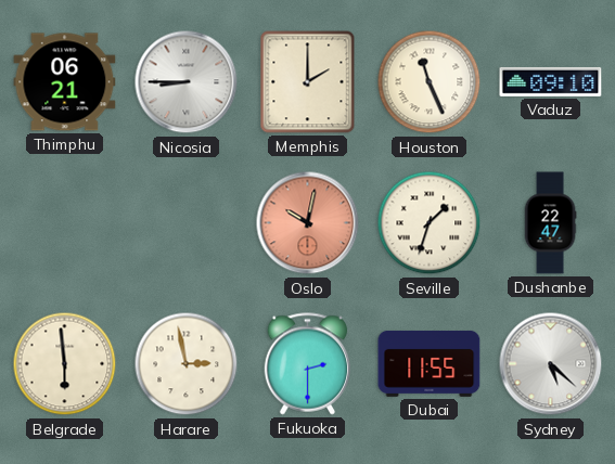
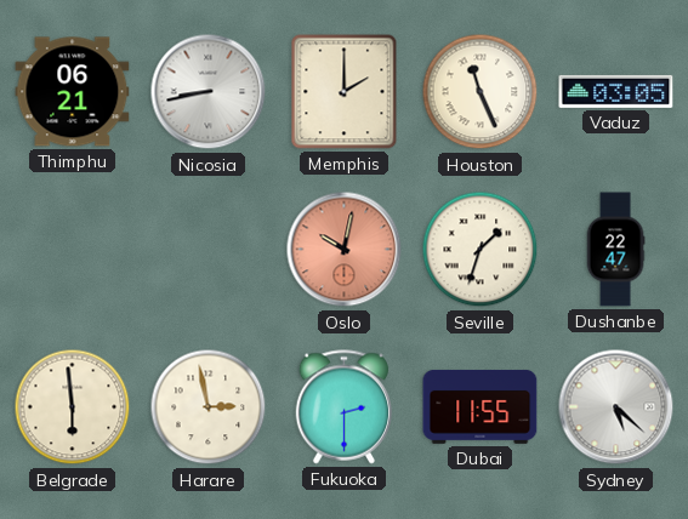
Nicosia: 8:45 -> 8:43 (209, 92)
Vaduz: 09:10 -> 03:05 (616, 91)
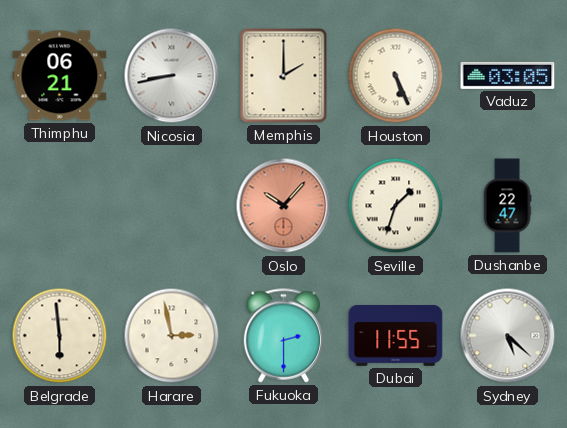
Houston: 11:26 -> 5:26 (396, 76)
Oslo: 10:02 -> 10:07 (284, 206)
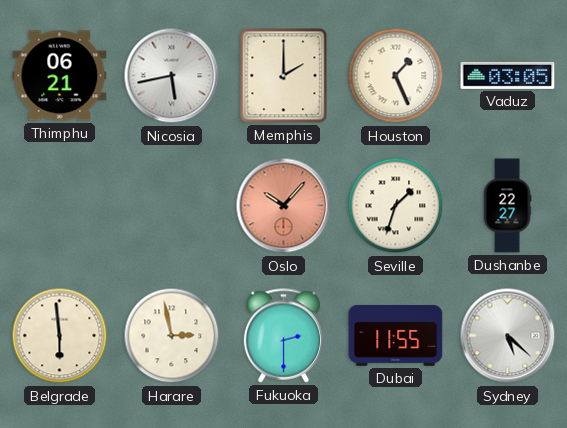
Nicosia: 8:43 -> 5:43 (172, 76)
Houston: 5:26 -> 1:26 (396, 76)
Dushanbe: 22:47 -> 22:27 (507, 206)
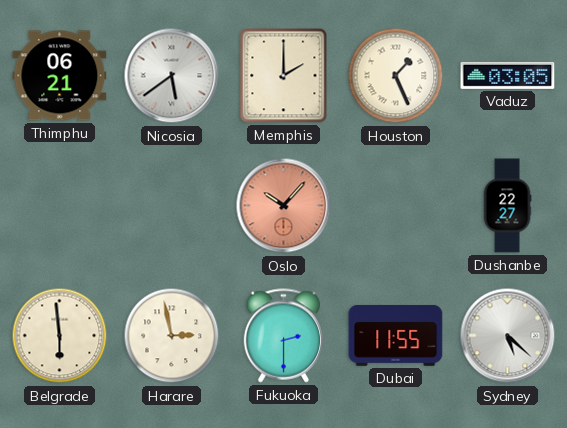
Nicosia: 5:43 -> 5:39 (172, 76)
Seville: 1:33 -> none (396, 206)
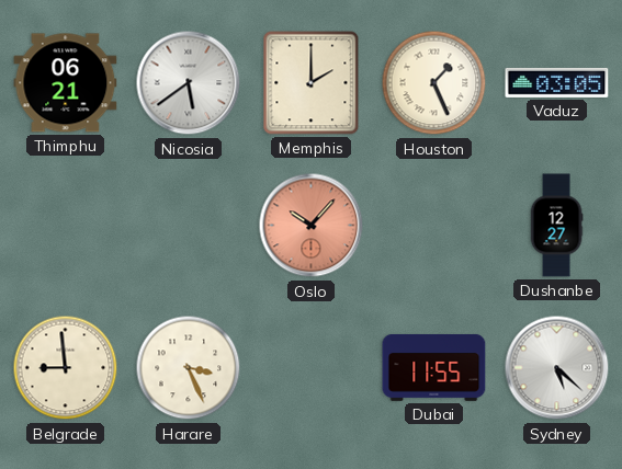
Dushanbe: 22:27 -> 12:27 (556, 226)
Belgrade: 5:59 -> 8:59 (66, 368)
Harare: 2:58 -> 3:26 (189, 368)
Fukuoka: 2:30 -> none (284, 336)
